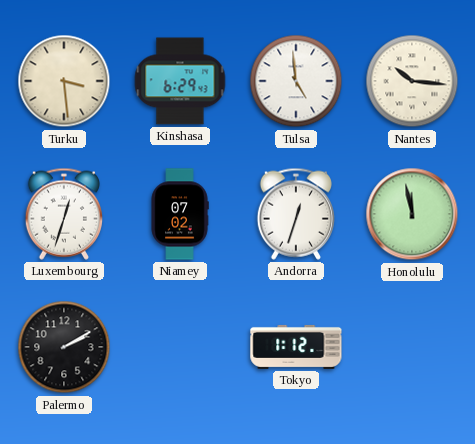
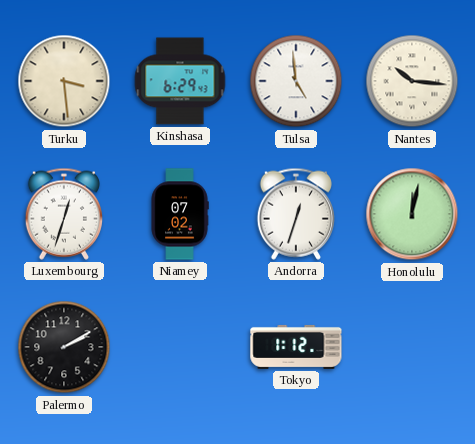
Honolulu: 11:58 -> 12:02 (412, 214)
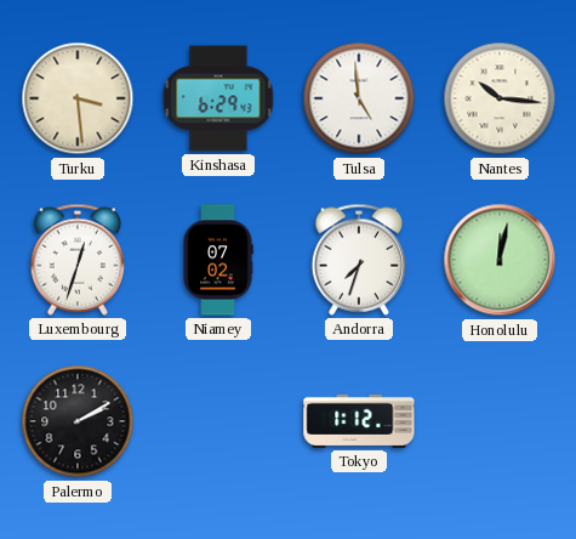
Andorra: 12:33 -> 7:33 (359, 260)
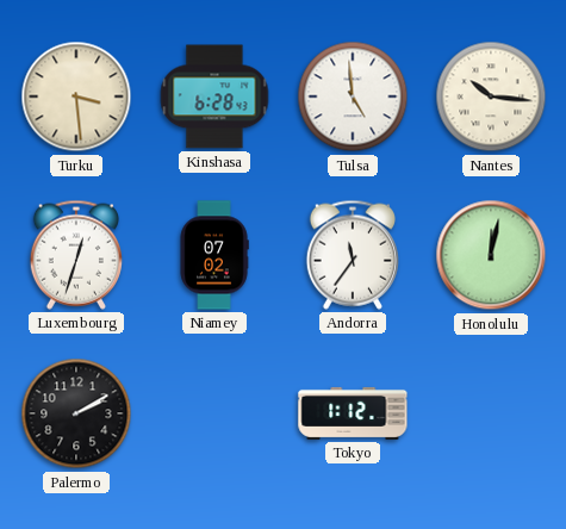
Kinshasa: 6:29 -> 6:28 (214, 97)
Andorra: 7:33 -> 11:36 (353, 255)
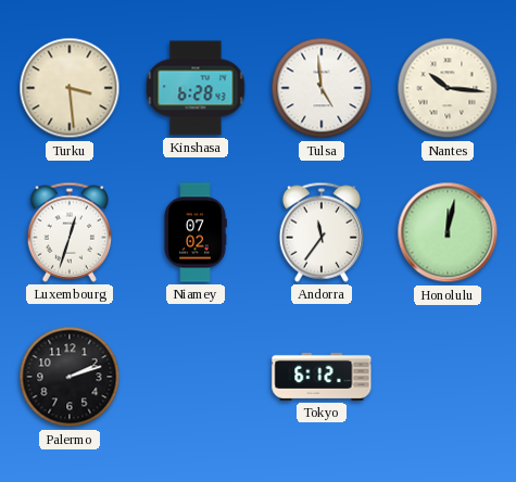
Palermo: 2:10 -> 2:12 (70, 377)
Tokyo: 1:12 -> 6:12 (322, 377)
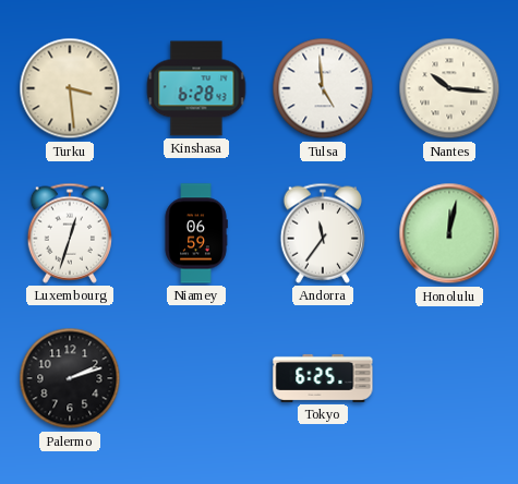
Niamey: 07:02 -> 06:59 (196, 233)
Tokyo: 6:12 -> 6:25 (323, 378)
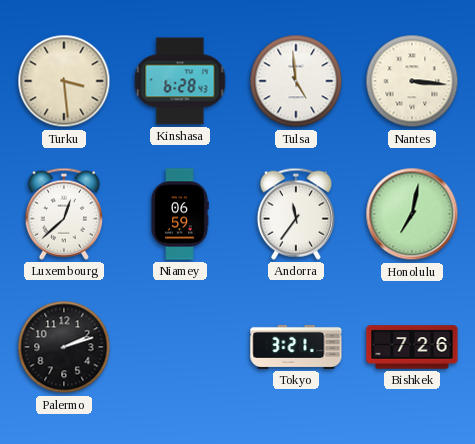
Nantes: 10:16 -> 3:16 (412, 81)
Luxembourg: 12:33 -> 12:38 (64, 214)
Honolulu: 12:02 -> 7:02 (412, 214)
Tokyo: 6:25 -> 3:21 (296, 347)
Bishkek: none -> 7:26 (412, 347)
